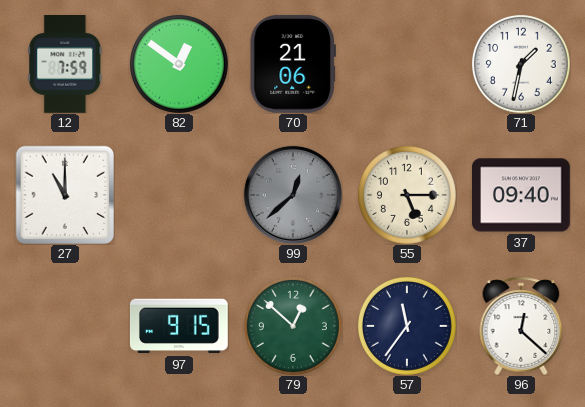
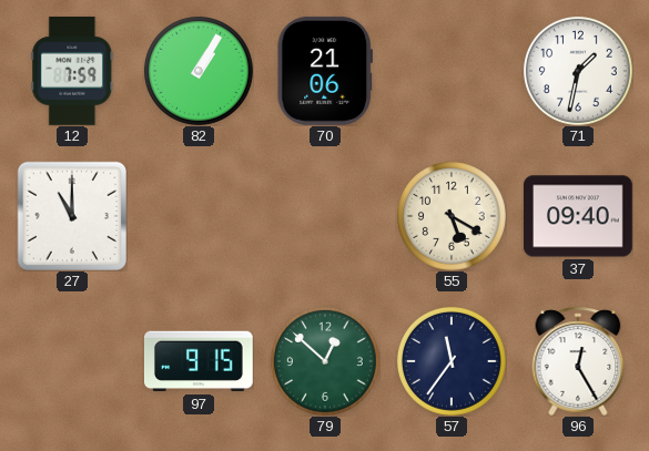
82: 12:51 -> 1:05 (199, 71)
99: 12:38 -> none (293, 195)
55: 5:15 -> 5:20 (452, 216)
96: 12:22 -> 12:25 (578, 361)
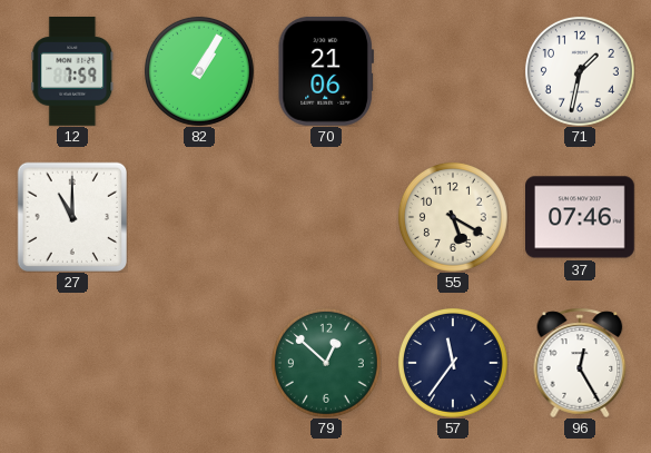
37: 09:40 -> 07:46 (581, 217)
97: 9:15 -> none (199, 361)
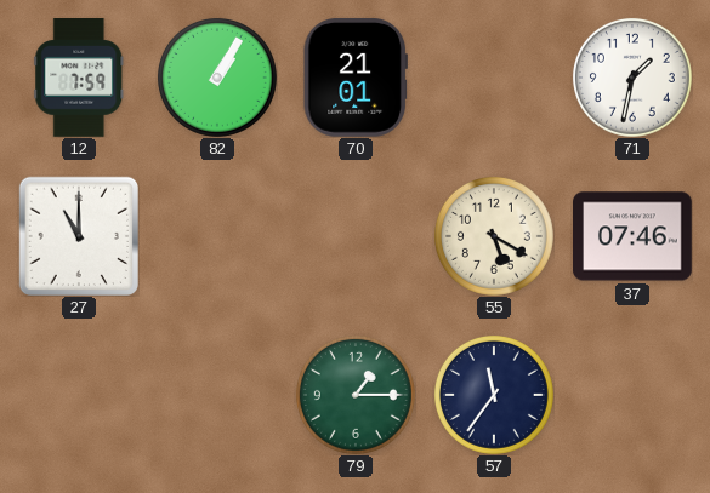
70: 21:06 -> 21:01 (356, 78)
79: 12:52 -> 1:15 (356, 395)
96: 12:25 -> none (580, 363)
